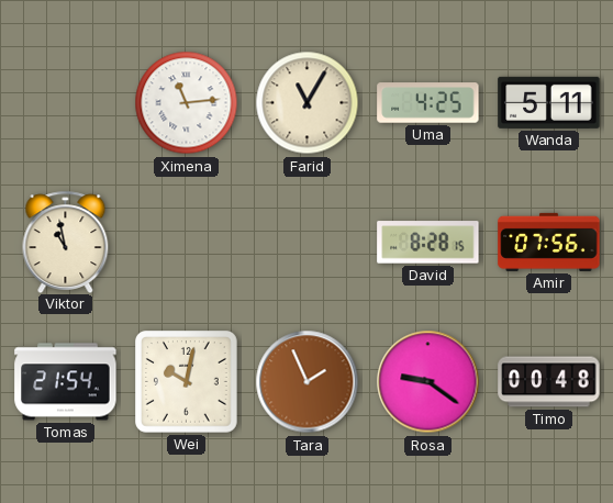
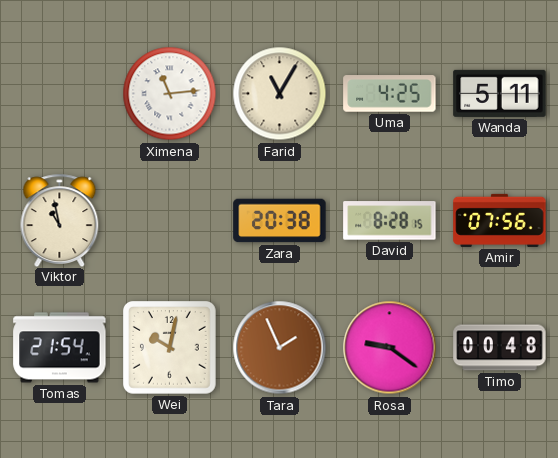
Zara: none -> 20:38 (280, 221)
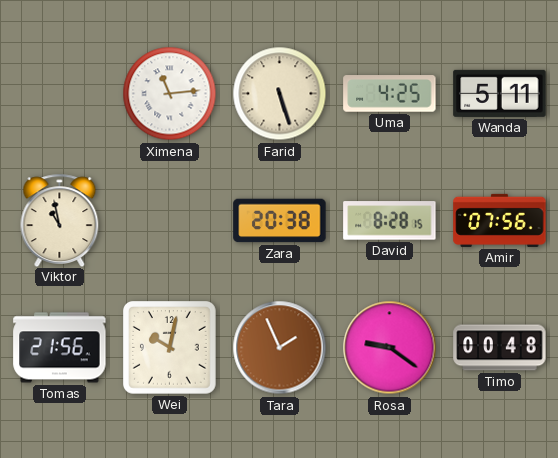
Farid: 11:05 -> 5:27 (280, 94)
Tomas: 21:54 -> 21:56 (60, 348)
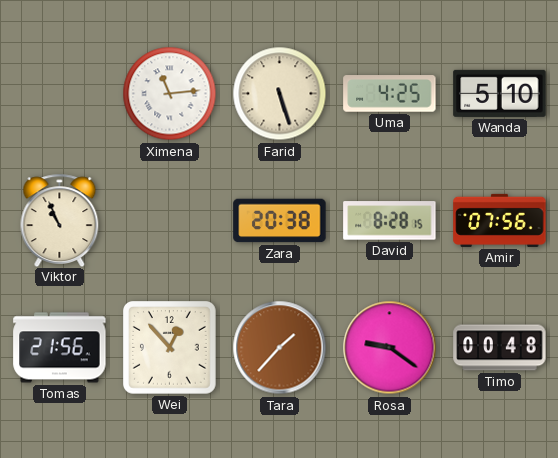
Wanda: 5:11 -> 5:10 (500, 93)
Viktor: 10:58 -> 10:56 (60, 220)
Wei: 10:02 -> 12:53 (170, 348)
Tara: 1:56 -> 1:37 (280, 348)
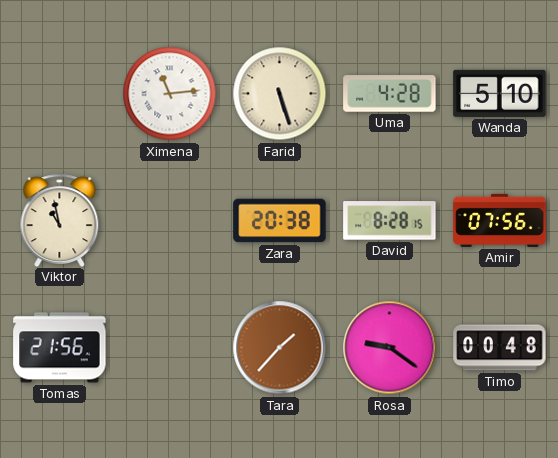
Uma: 4:25 -> 4:28 (390, 94)
Viktor: 10:56 -> 10:58 (60, 220)
Wei: 12:53 -> none (170, 348)
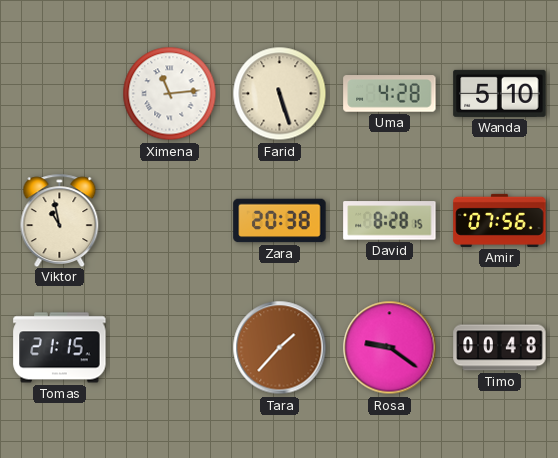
Tomas: 21:56 -> 21:15 (60, 348)
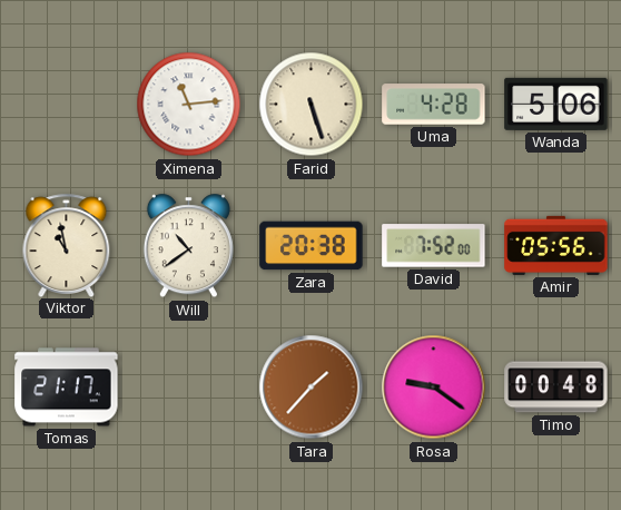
Wanda: 5:10 -> 5:06 (556, 104)
Will: none -> 10:39 (188, 246)
David: 8:28 -> 7:52 (434, 246)
Amir: 07:56 -> 05:56 (556, 245)
Tomas: 21:15 -> 21:17 (67, 388)
